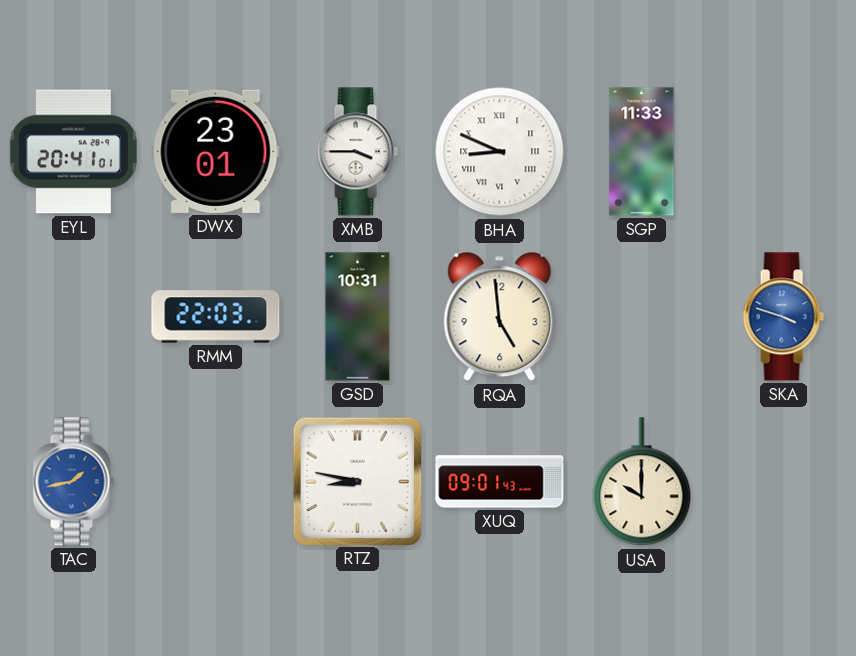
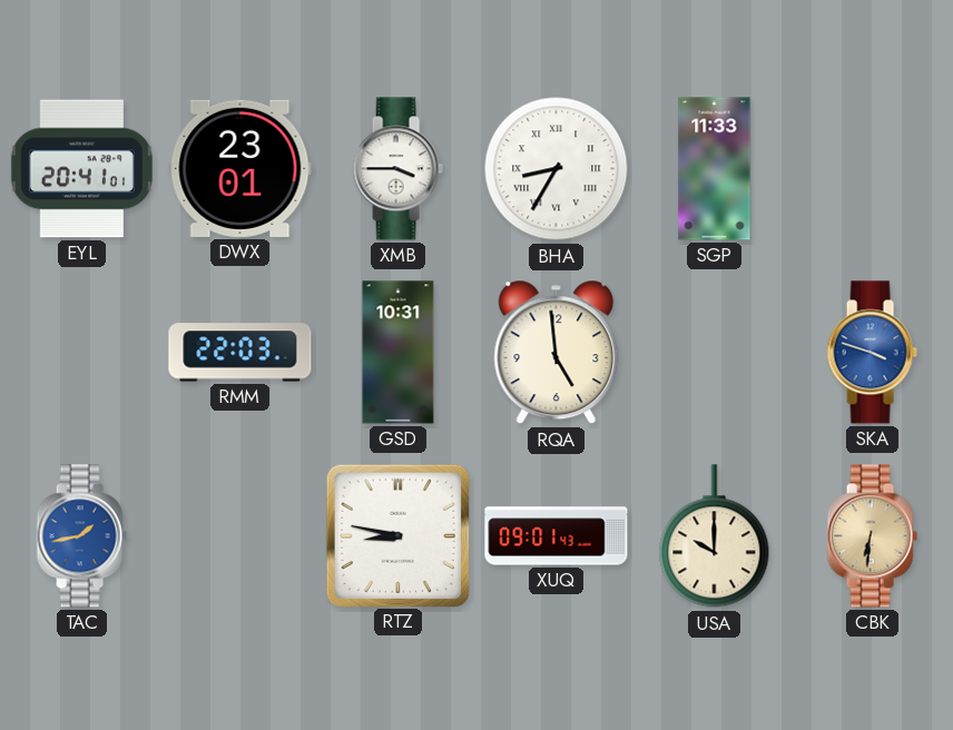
BHA: 8:49 -> 8:35 (557, 169)
CBK: none -> 6:31 (872, 536)
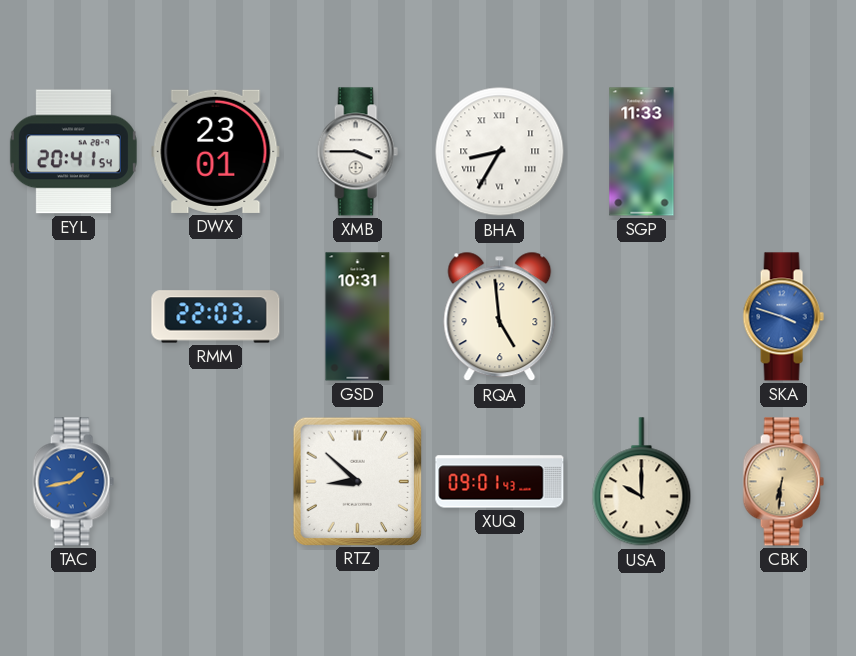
EYL: 20:41:01 -> 20:41:54 (73, 152)
RTZ: 8:47 -> 8:52 (357, 481)
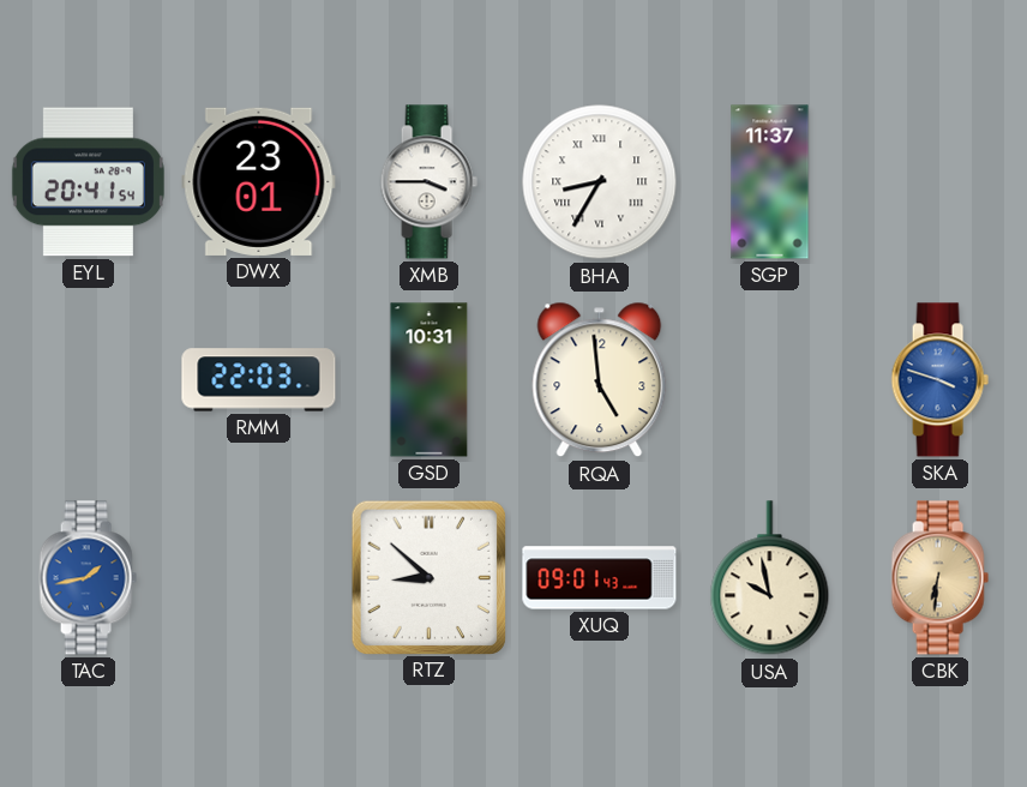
SGP: 11:33 -> 11:37 (770, 182)
USA: 10:00 -> 9:58 (770, 578)
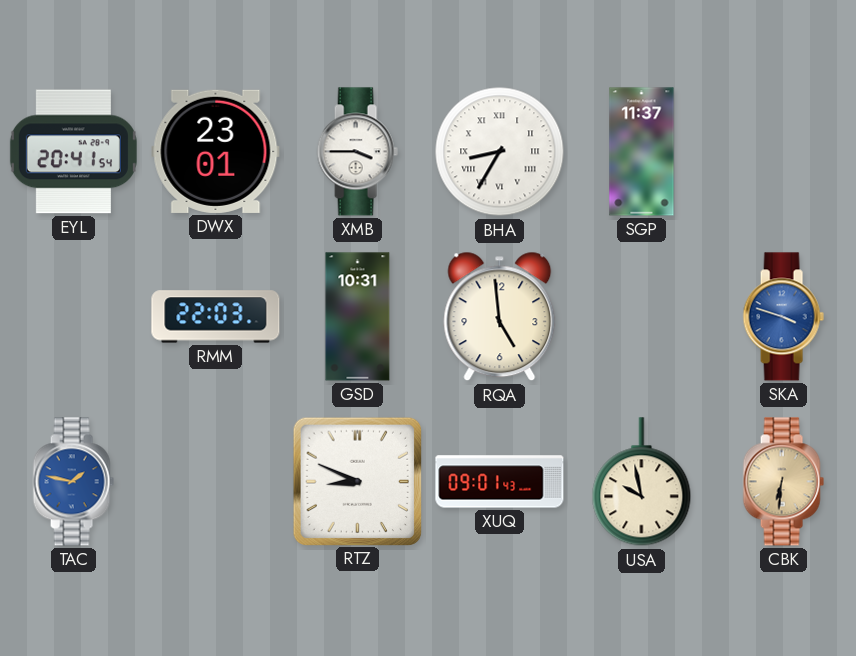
TAC: 1:43 -> 1:47 (73, 482)
RTZ: 8:52 -> 8:49 (357, 481)
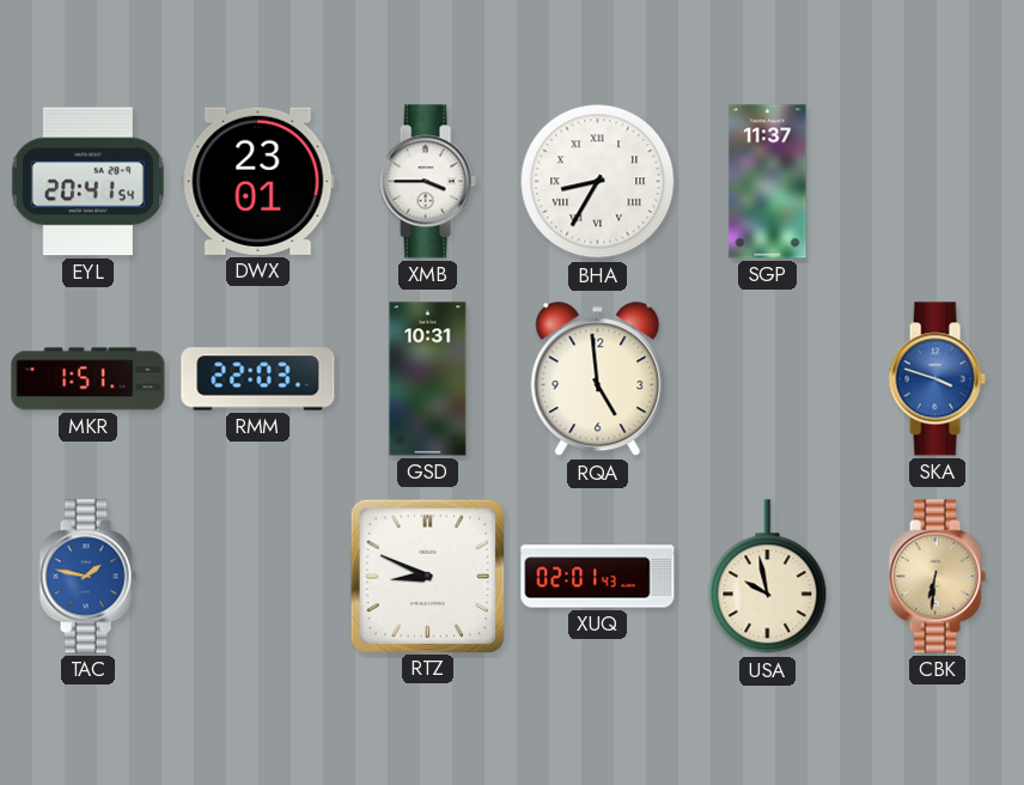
MKR: none -> 1:51 (89, 379)
XUQ: 09:01 -> 02:01 (598, 577)
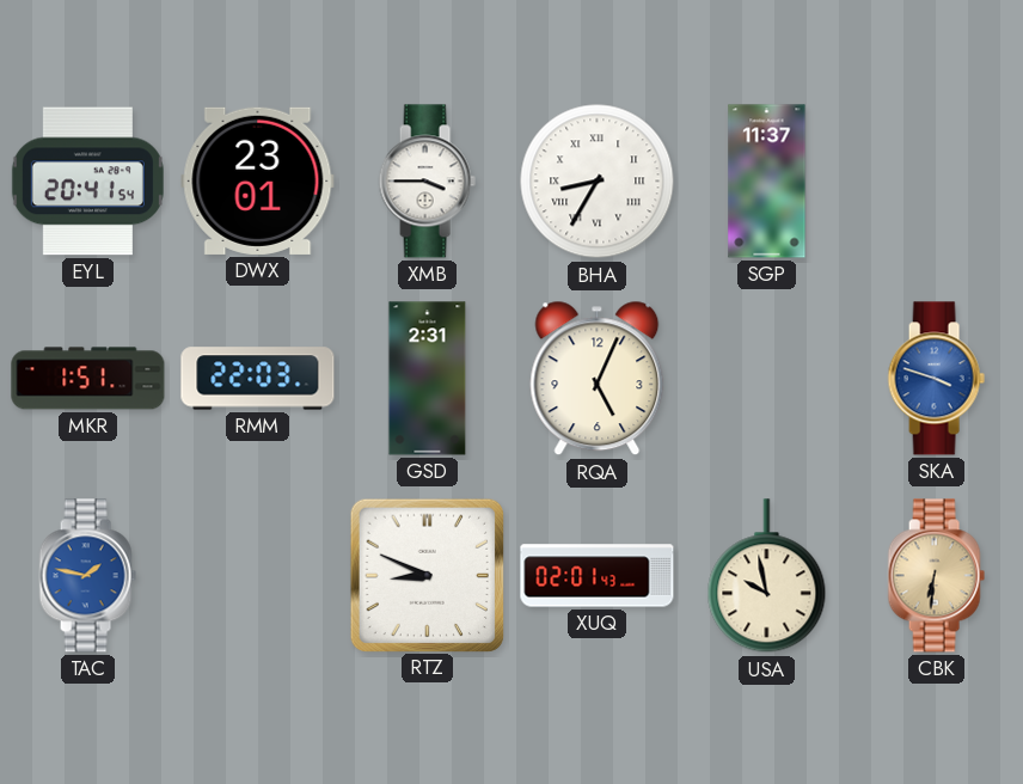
GSD: 10:31 -> 2:31 (428, 379)
RQA: 4:59 -> 5:04 (598, 379)
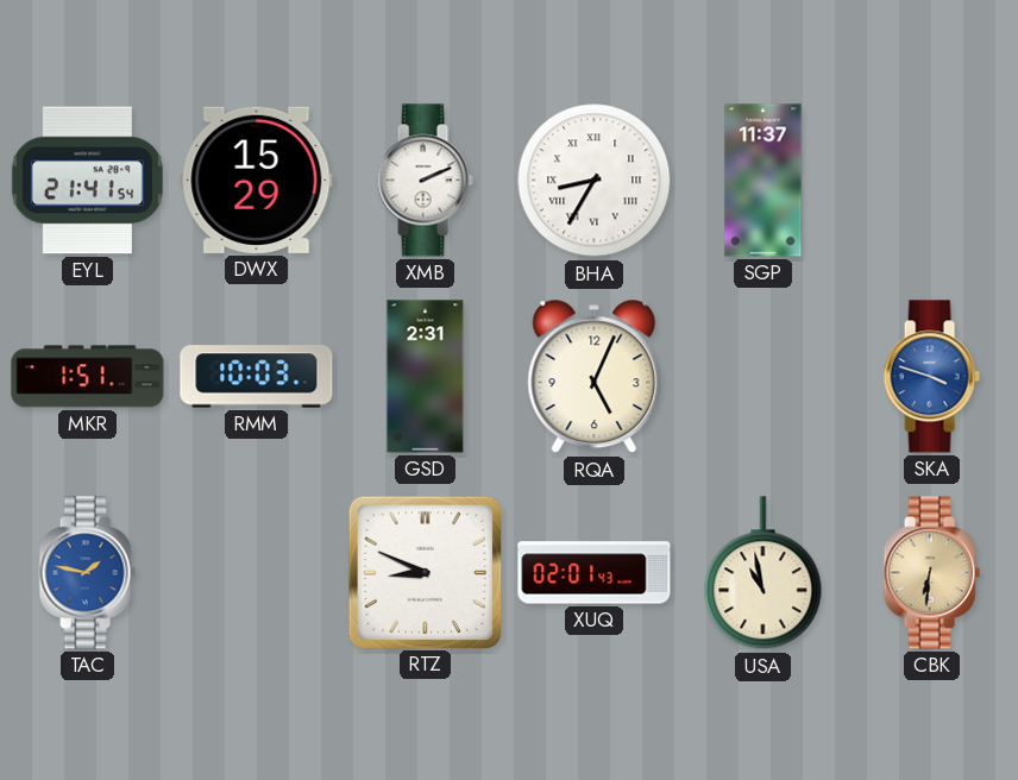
EYL: 20:41 -> 21:41 (87, 181)
DWX: 23:01 -> 15:29 (257, 180)
XMB: 3:45 -> 2:11 (425, 181)
RMM: 22:03 -> 10:03 (257, 377)
USA: 9:58 -> 10:58 (763, 573)
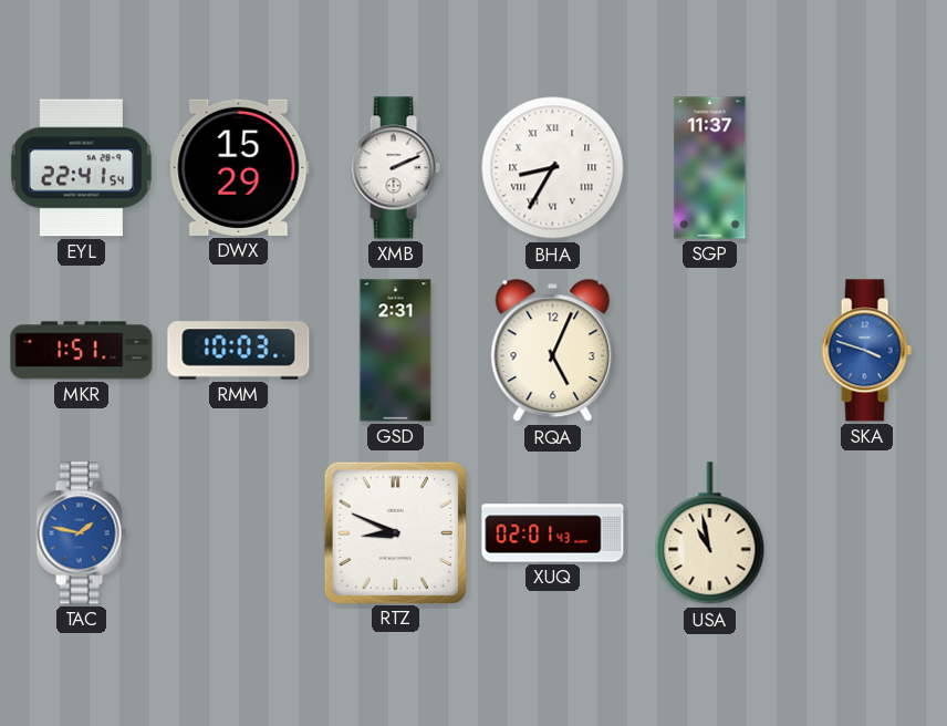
EYL: 21:41 -> 22:41 (81, 168)
CBK: 6:31 -> none (931, 573)
